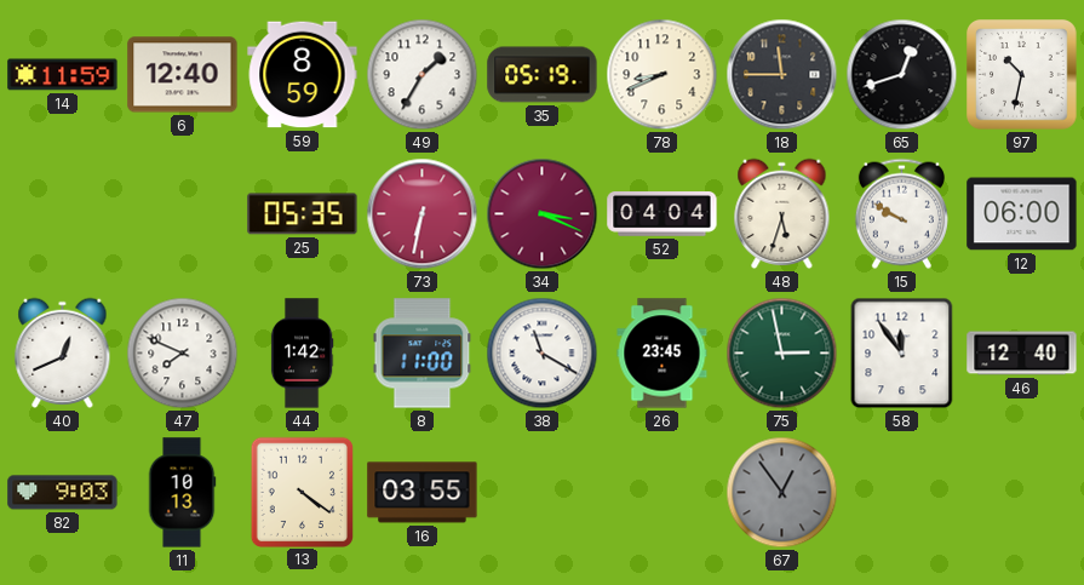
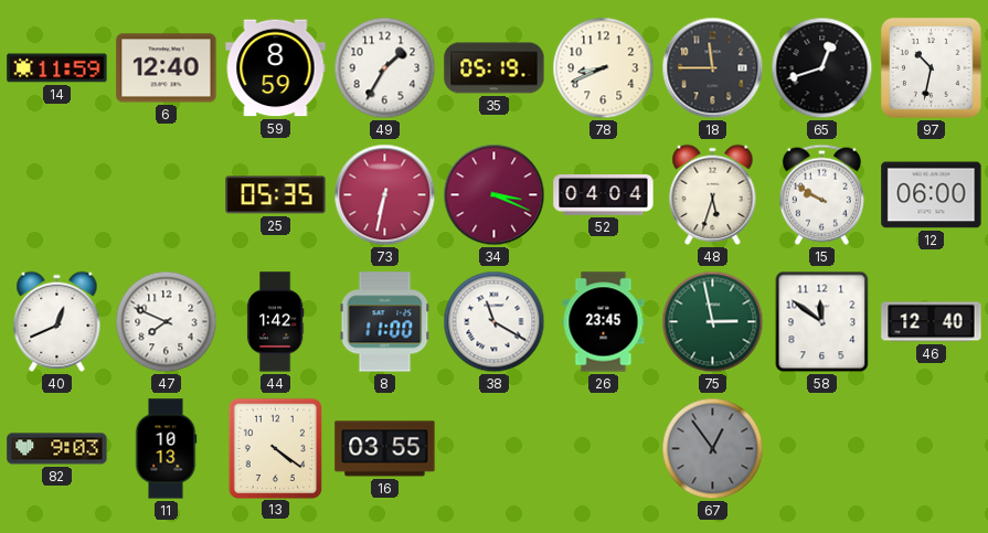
58: 11:54 -> 11:51 (822, 322)
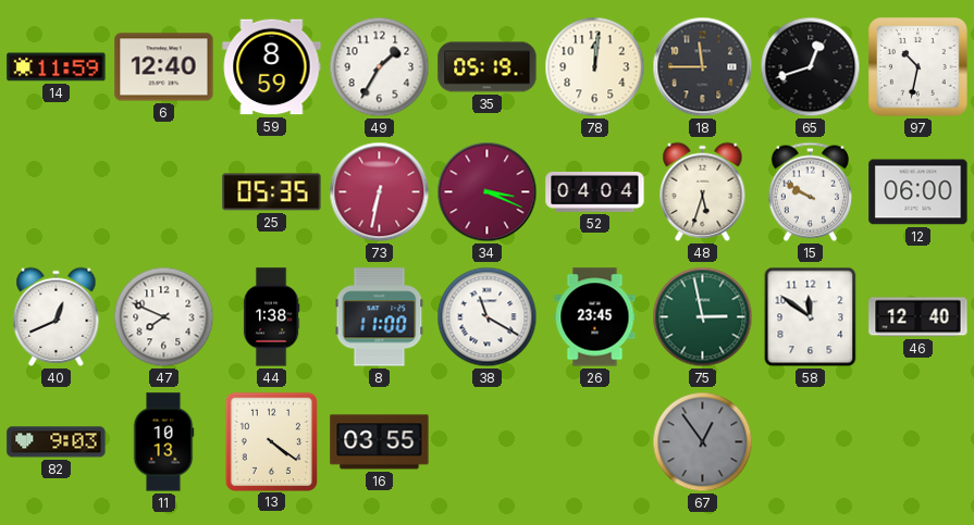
78: 8:41 -> 12:01 (595, 67)
44: 1:42 -> 1:38 (271, 317)
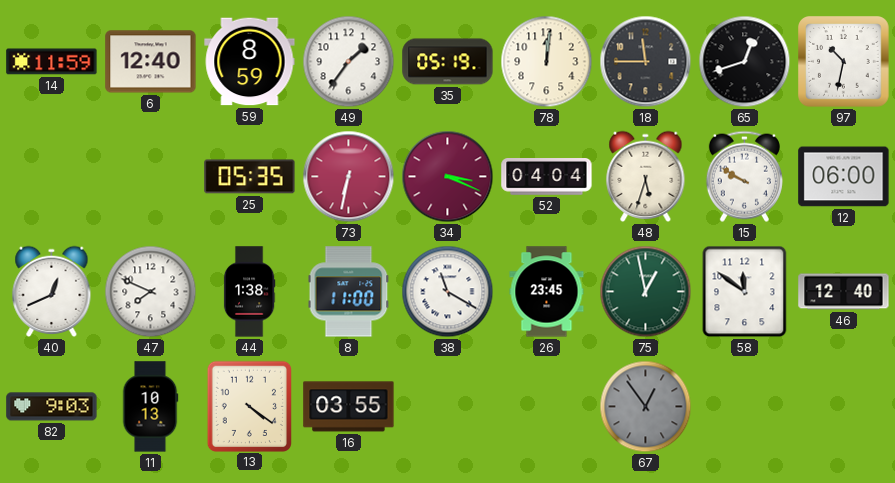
49: 1:35 -> 1:36 (349, 62)
75: 2:58 -> 12:58 (646, 292)
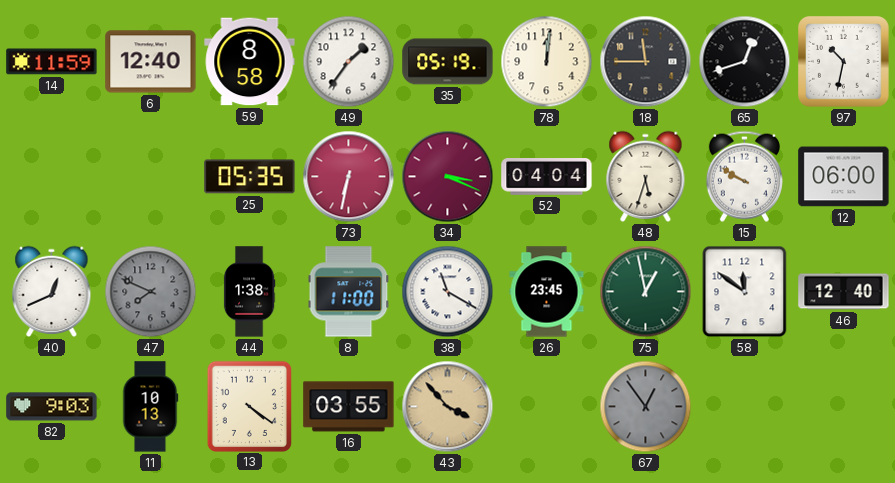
59: 8:59 -> 8:58 (250, 62)
47 dial: white -> grey (151, 292)
43: none -> 3:53 (448, 407)
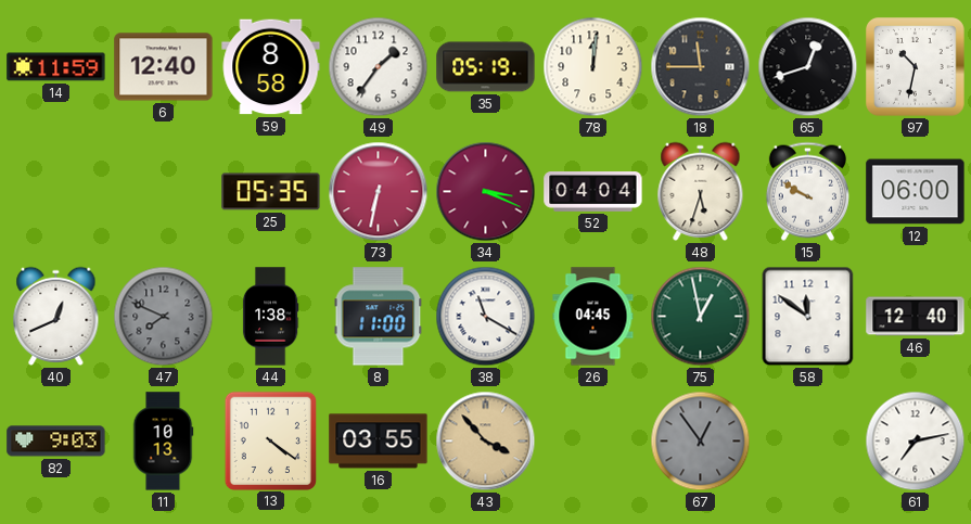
26: 23:45 -> 04:45 (593, 317)
61: none -> 7:13 (916, 442)
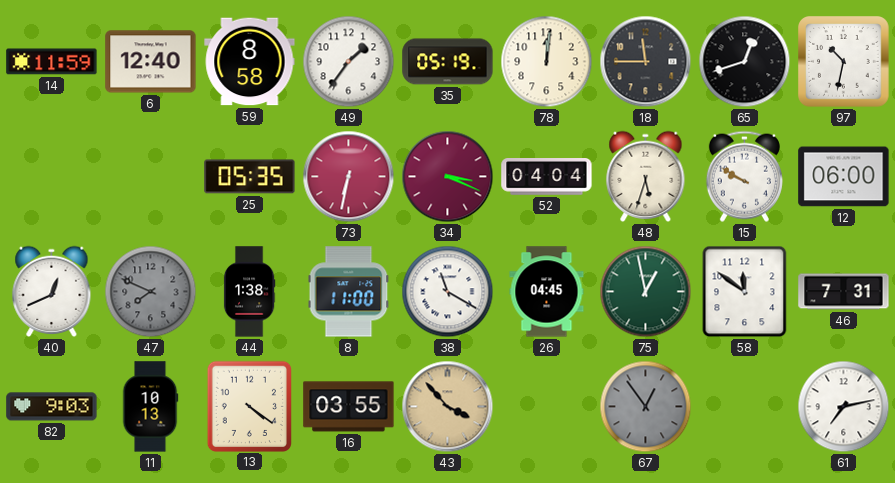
46: 12:40 -> 7:31 (844, 292)
